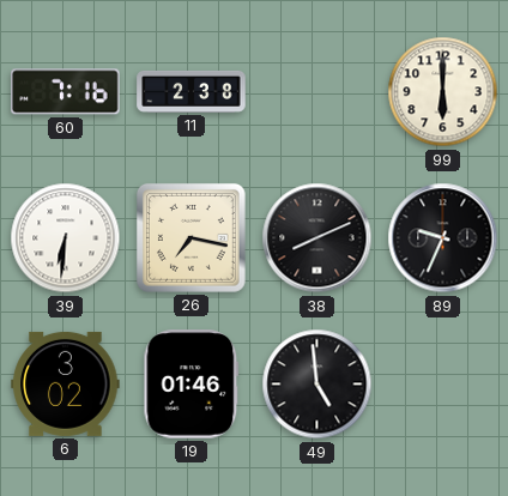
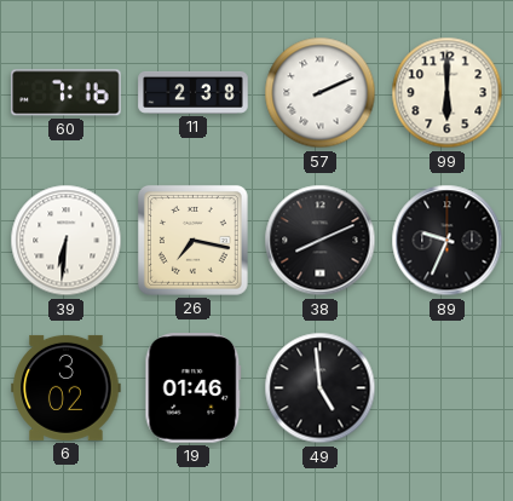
57: none -> 2:11 (321, 93)
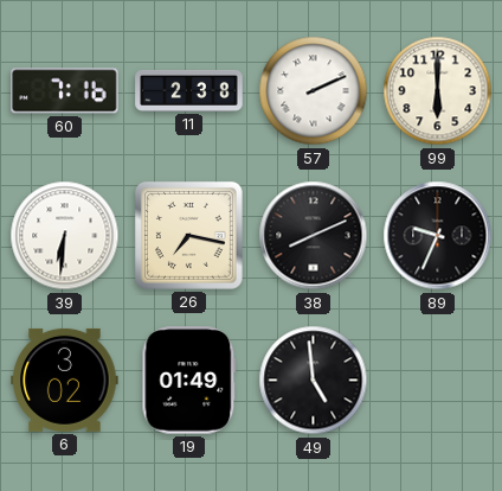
19: 01:46 -> 01:49 (189, 381)
